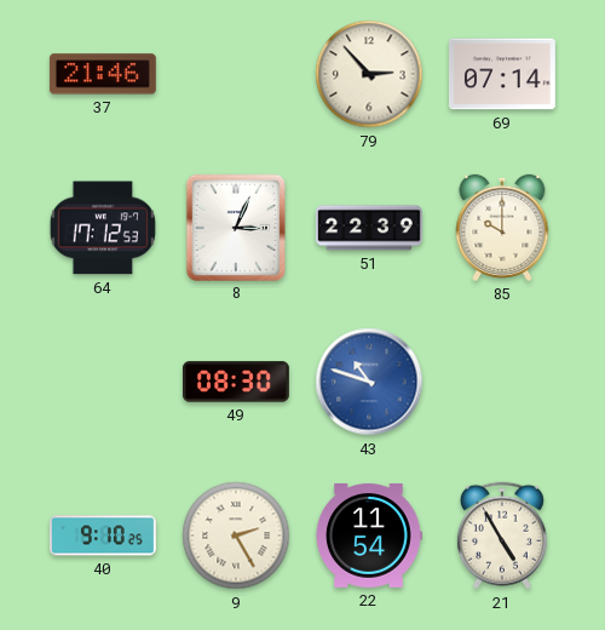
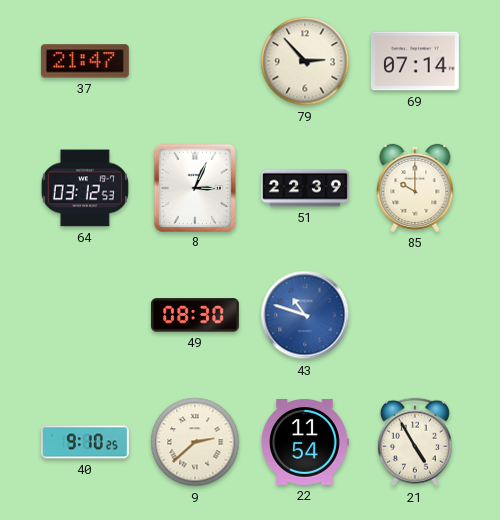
37: 21:46 -> 21:47 (85, 61)
64: 17:12 -> 03:12 (85, 188)
9: 2:25 -> 2:38 (195, 442)
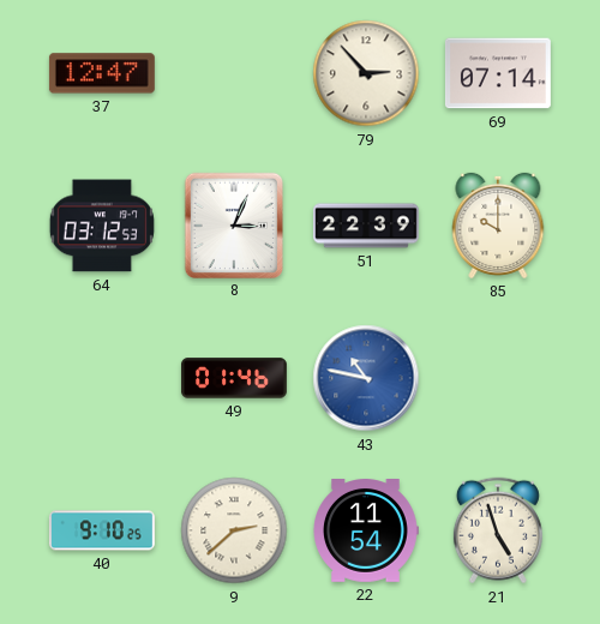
37: 21:47 -> 12:47 (102, 73)
49: 08:30 -> 01:46 (234, 378)
43: 10:48 -> 10:47 (366, 378)
21: 4:55 -> 4:57 (498, 530)
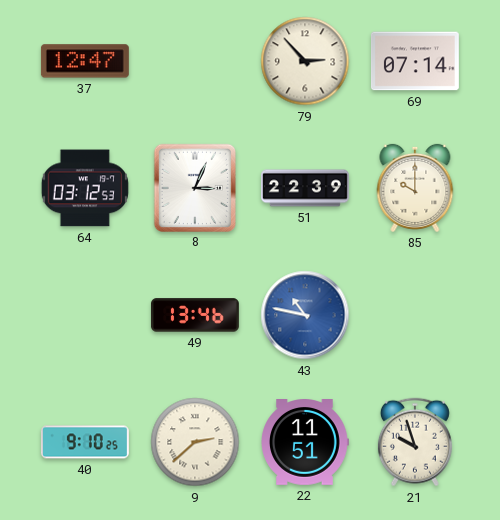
49: 01:46 -> 13:46 (195, 315)
22: 11:54 -> 11:51 (305, 443)
21: 4:57 -> 9:57 (415, 442)
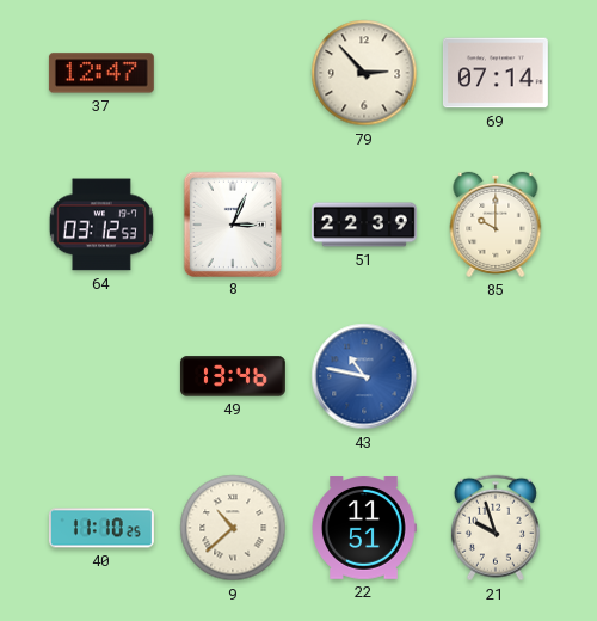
40: 9:10 -> 11:10 (101, 528)
9: 2:38 -> 10:38 (233, 528)
